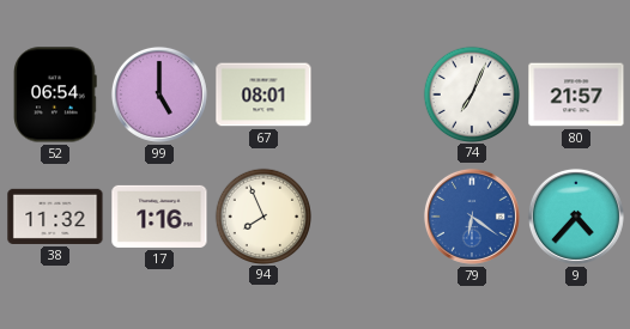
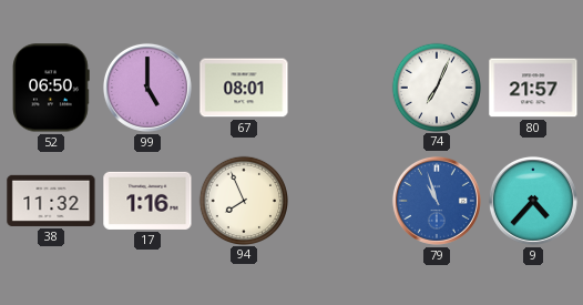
52: 06:54 -> 06:50 (51, 88)
79: 6:21 -> 10:57 (437, 201)
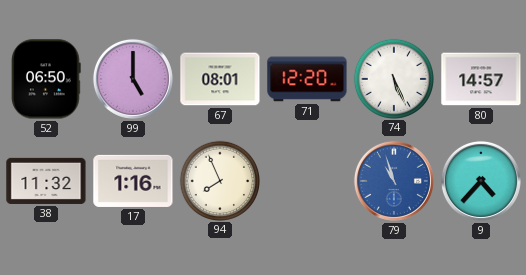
71: none -> 12:20 (307, 79)
74: 7:04 -> 5:26 (393, 78)
80: 21:57 -> 14:57 (481, 79)
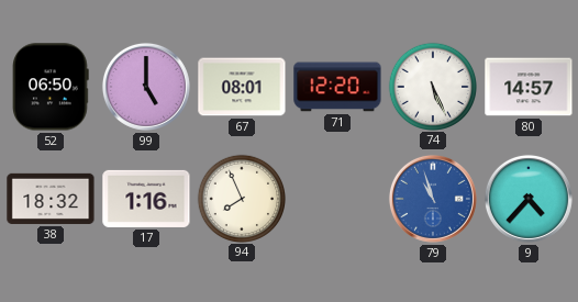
38: 11:32 -> 18:32 (51, 199)
